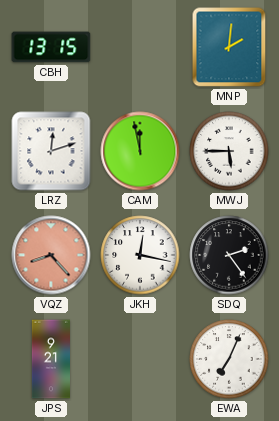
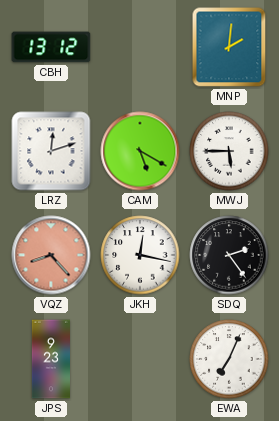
CBH: 13:15 -> 13:12 (51, 47)
CAM: 11:58 -> 5:20 (140, 151)
JPS: 9:21 -> 9:23 (50, 359)
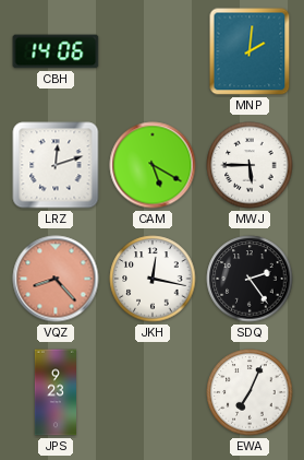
CBH: 13:12 -> 14:06 (56, 51)
